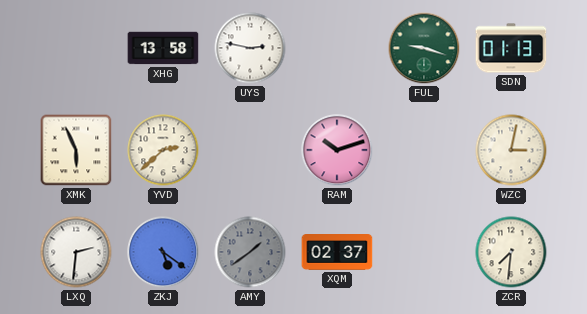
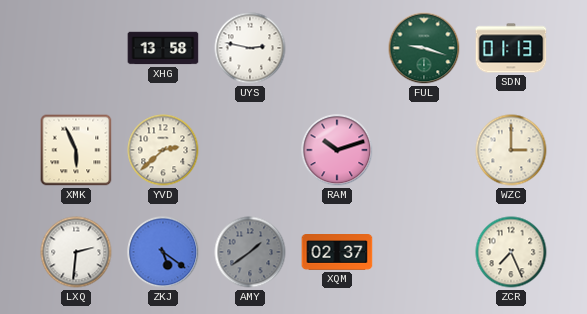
WZC: 3:02 -> 3:00 (511, 150)
ZCR: 7:31 -> 7:26 (511, 252)
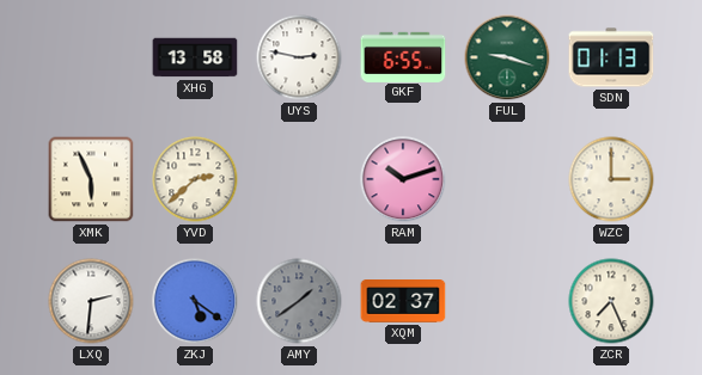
GKF: none -> 6:55 (403, 56)
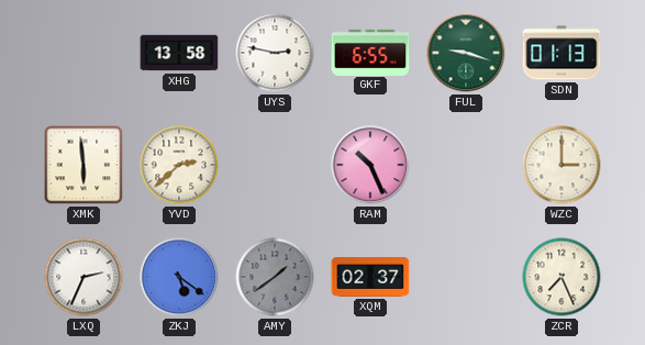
XMK: 5:56 -> 5:59 (84, 165)
RAM: 10:12 -> 10:26 (370, 165)
LXQ: 2:31 -> 2:34 (84, 277)
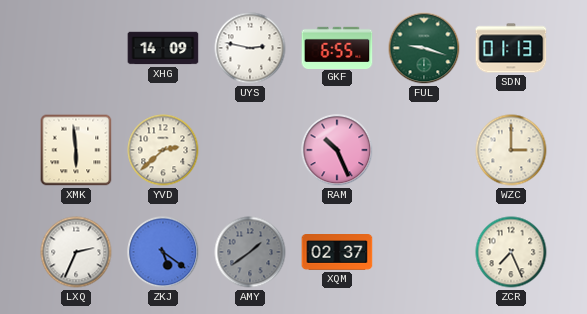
XHG: 13:58 -> 14:09 (163, 48)
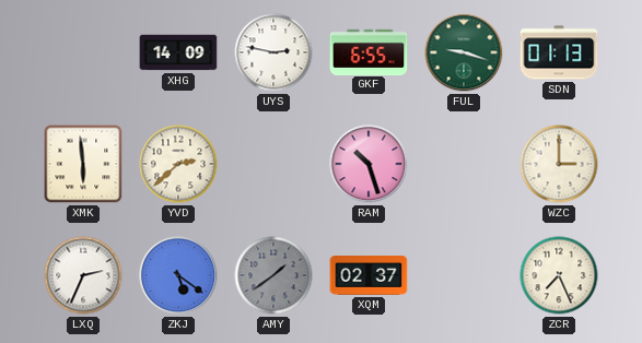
RAM: 10:26 -> 10:27 (369, 164)
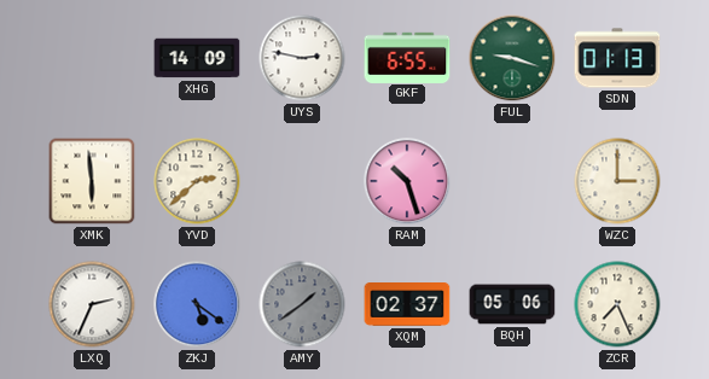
BQH: none -> 05:06 (512, 304)
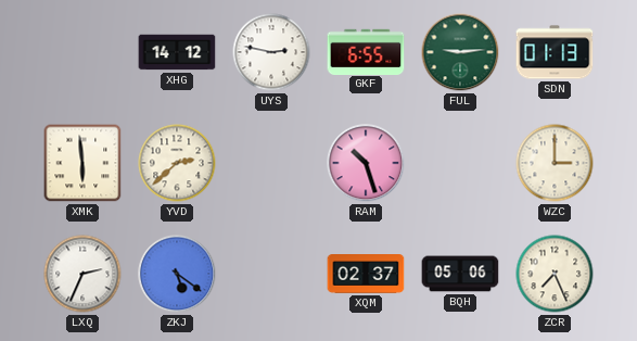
XHG: 14:09 -> 14:12 (177, 52)
FUL: 9:18 -> 9:14 (460, 52)
AMY: 1:39 -> none (302, 304)
